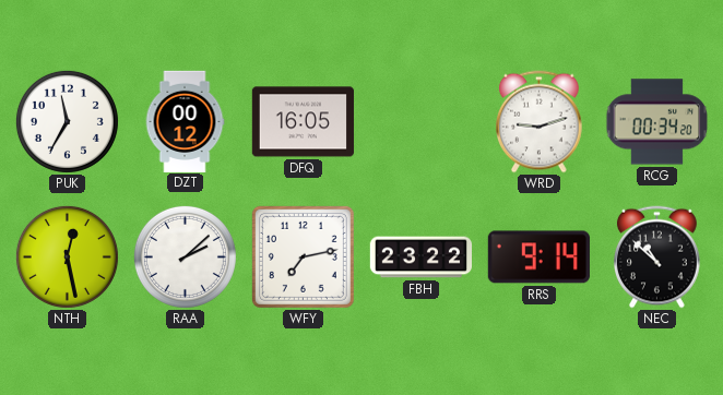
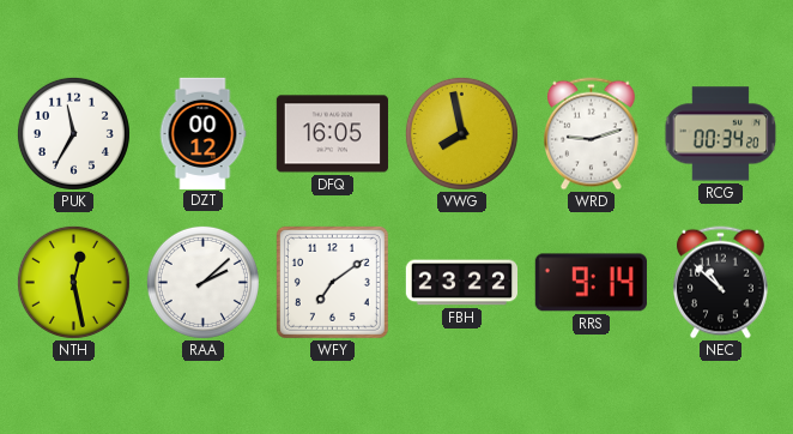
VWG: none -> 7:58 (461, 133)
WFY: 7:13 -> 7:09 (332, 282)
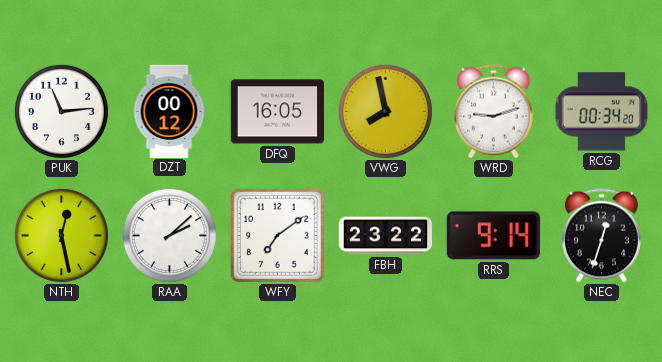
PUK: 11:35 -> 11:14 (61, 111)
NEC: 10:52 -> 12:33 (602, 236)
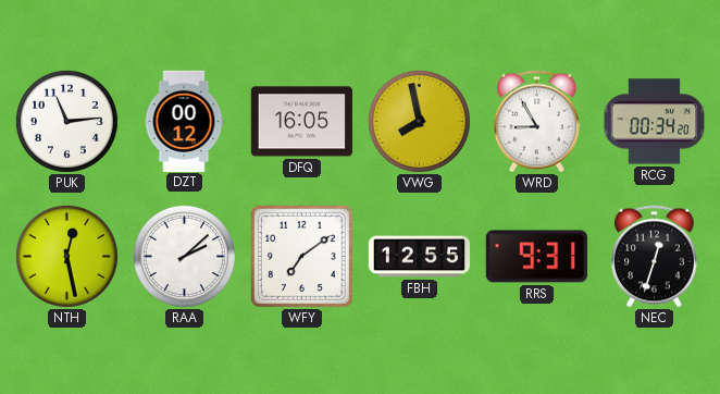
WRD: 9:12 -> 8:55 (537, 122)
FBH: 23:22 -> 12:55 (419, 257)
RRS: 9:14 -> 9:31 (536, 257)
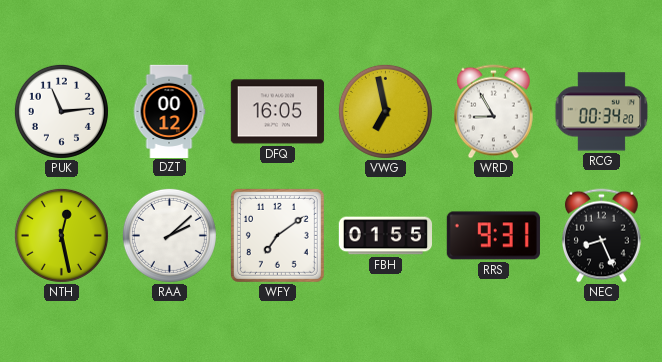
VWG: 7:58 -> 6:58 (385, 111)
FBH: 12:55 -> 01:55 (385, 236)
NEC: 12:33 -> 8:26 (602, 236)
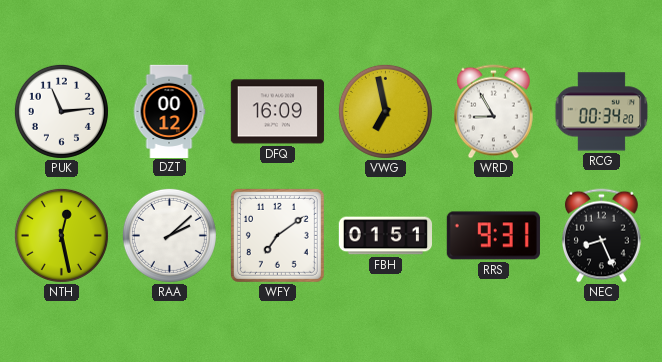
DFQ: 16:05 -> 16:09 (277, 112)
FBH: 01:55 -> 01:51 (385, 236)
